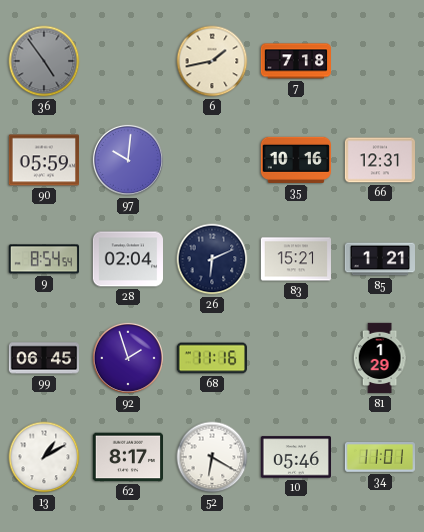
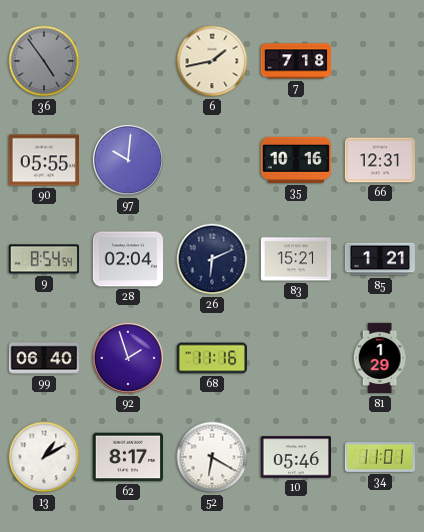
90: 05:59 -> 05:55 (43, 160)
99: 06:45 -> 06:40 (43, 358)
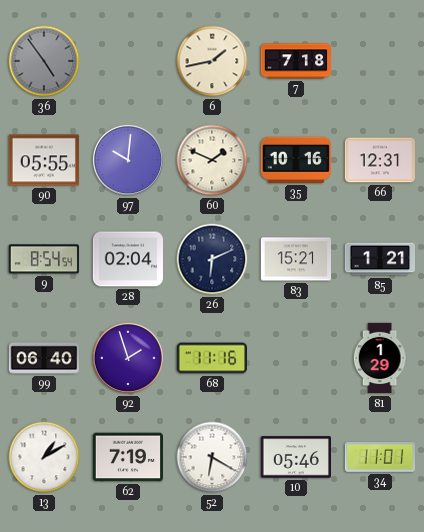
60: none -> 1:49 (212, 160)
62: 8:17 -> 7:19 (127, 457)
